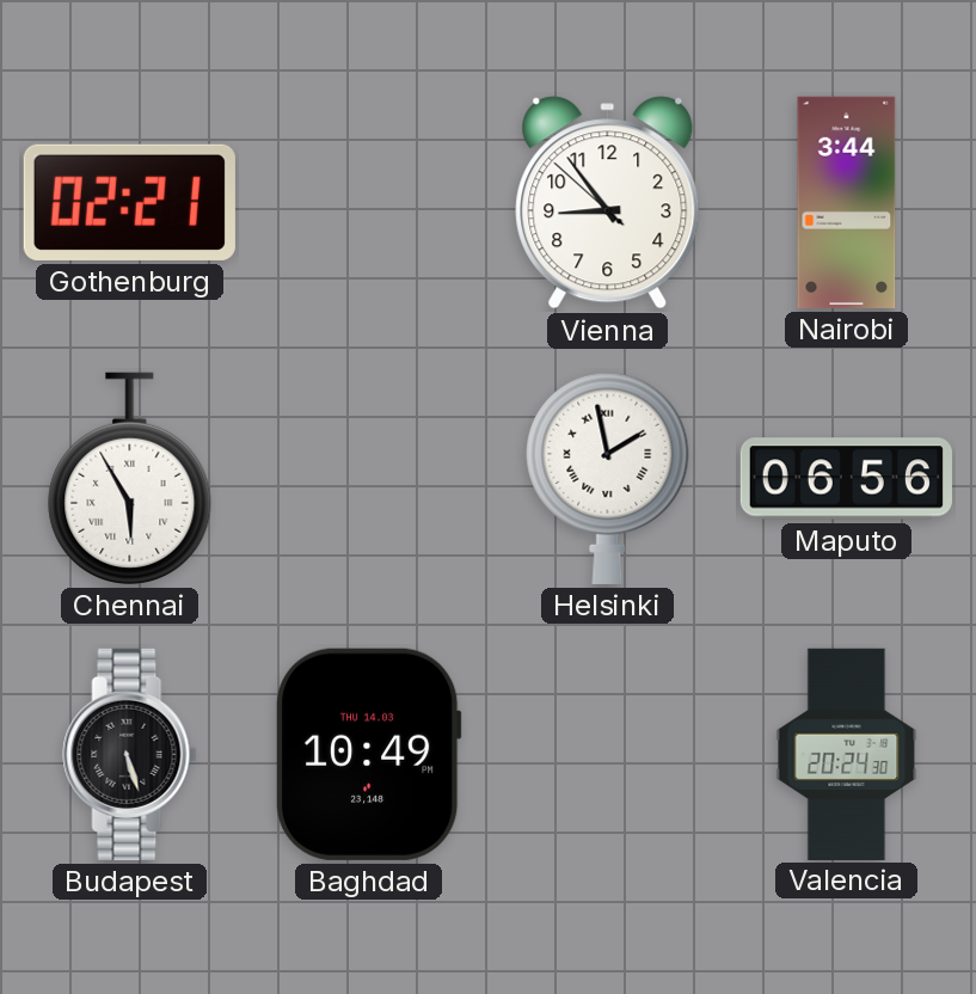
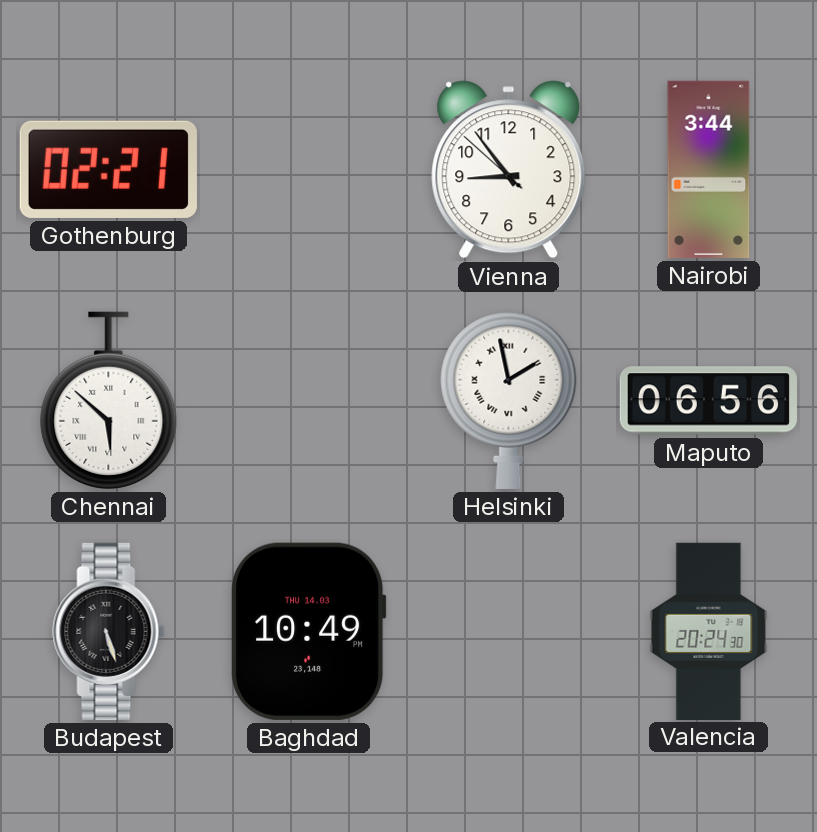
Chennai: 5:55 -> 5:52 (109, 400)
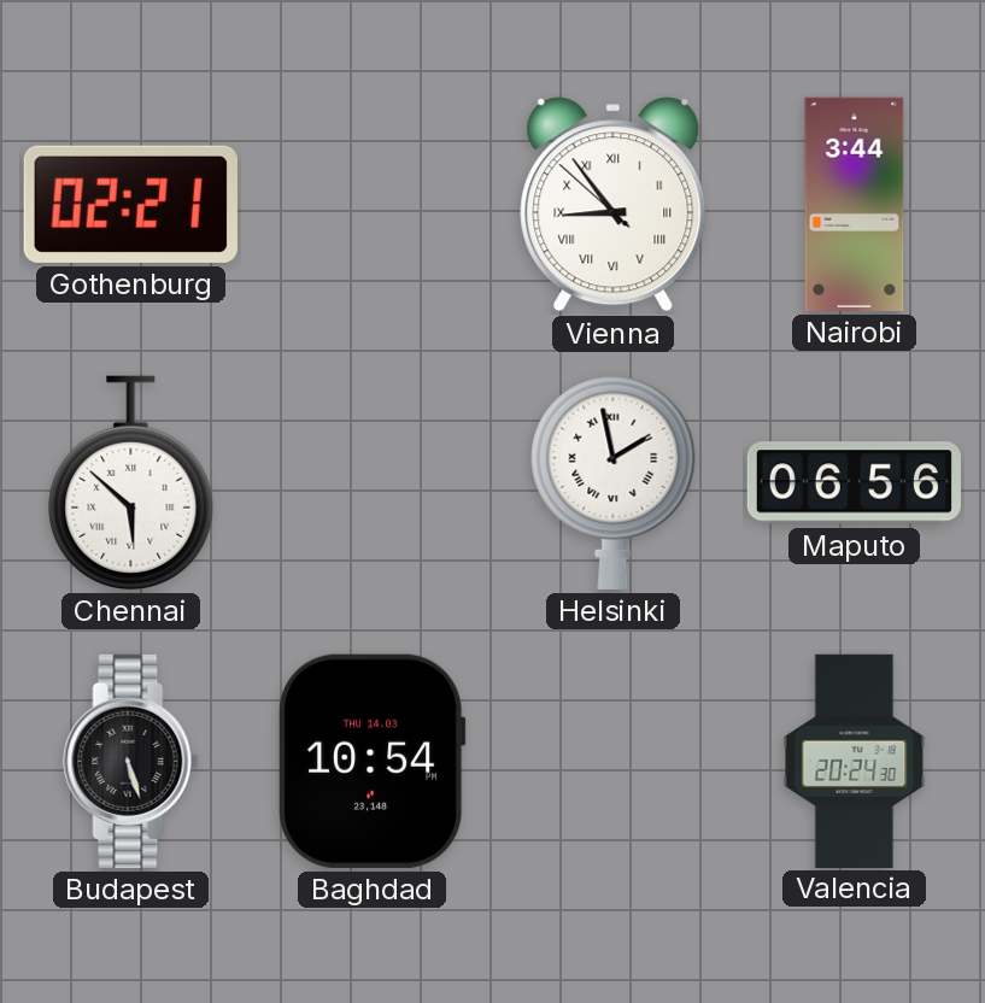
Vienna numerals: Arabic -> Roman (614, 205)
Baghdad: 10:49 -> 10:54 (371, 761)
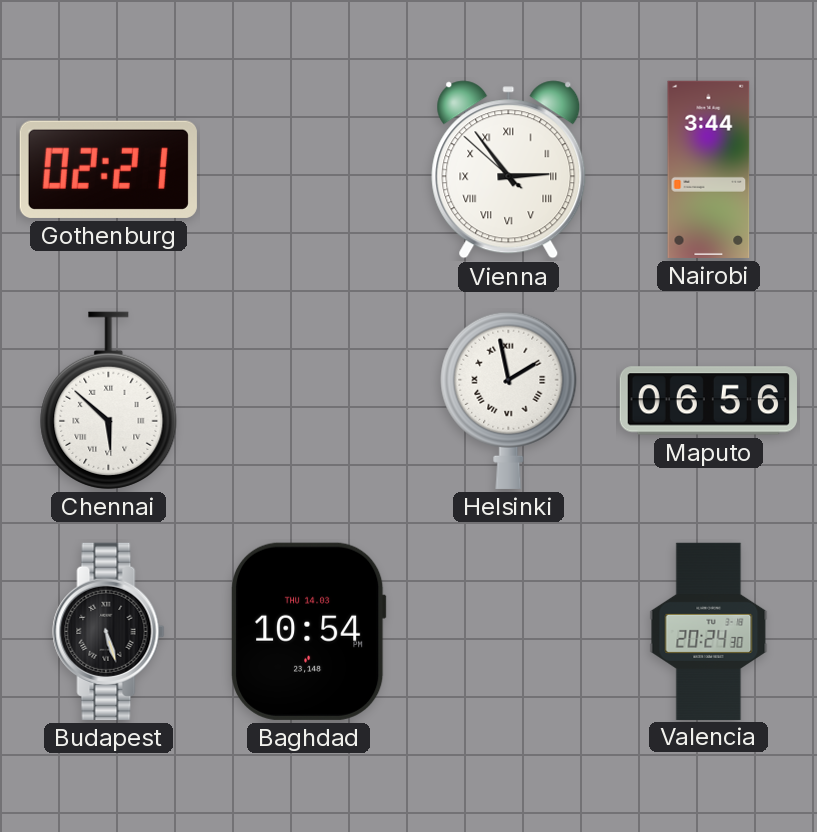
Vienna: 8:53 -> 2:53 (509, 170)
